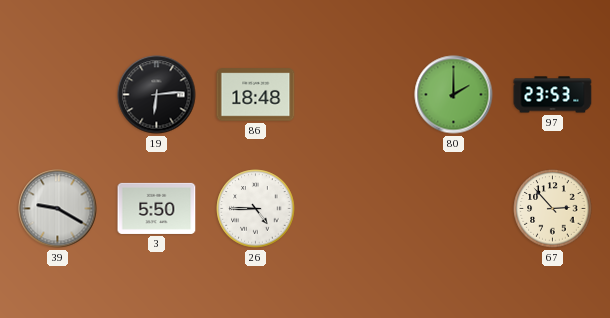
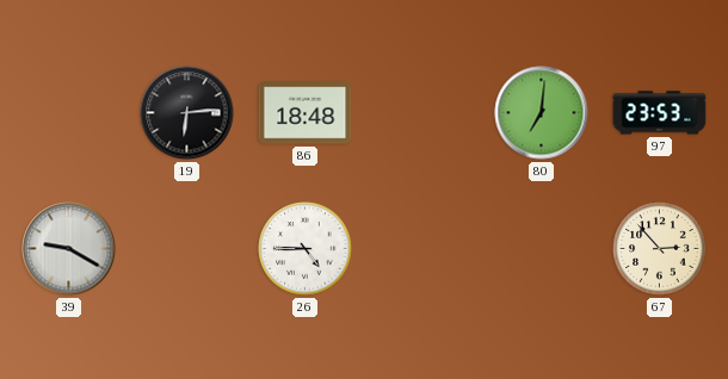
80: 2:00 -> 7:01 (542, 113)
3: 5:50 -> none (157, 208)
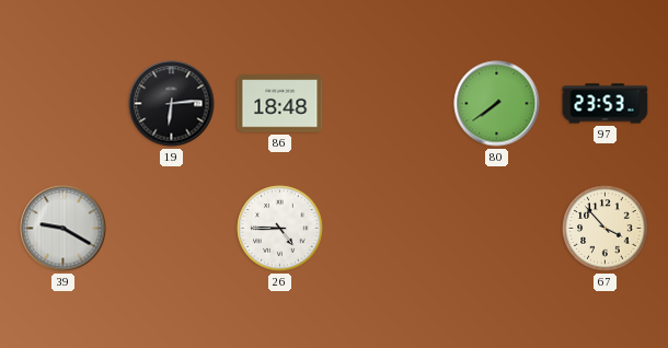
80: 7:01 -> 7:39 (497, 104)
67: 2:53 -> 3:53 (606, 229)
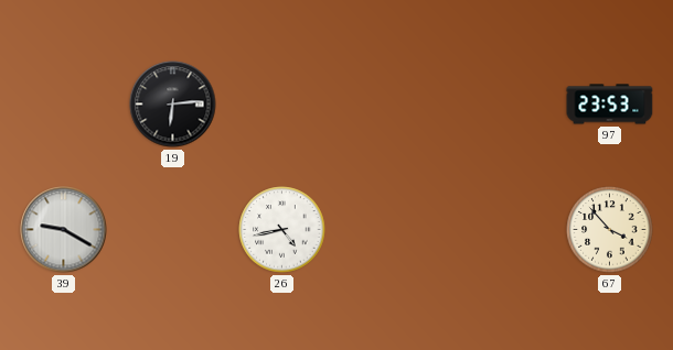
86: 18:48 -> none (280, 104)
80: 7:39 -> none (497, 104)
26: 4:45 -> 4:43 (282, 230)
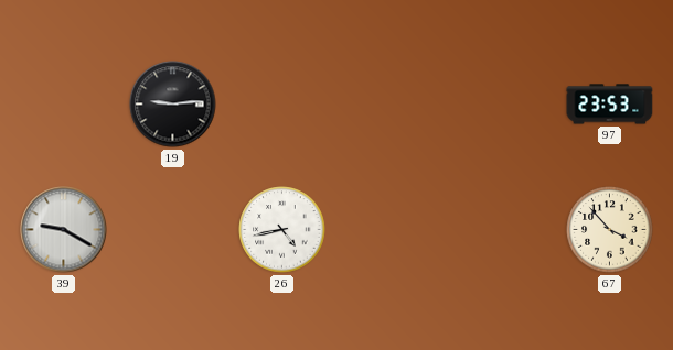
19: 6:14 -> 9:14 (173, 105)
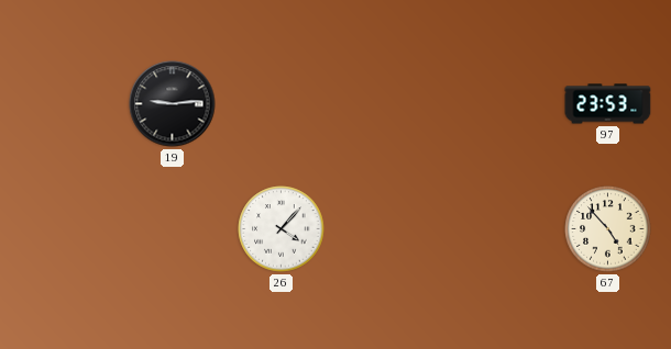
39: 9:20 -> none (64, 230)
26: 4:43 -> 4:07 (282, 229)
67: 3:53 -> 4:53 (608, 229)
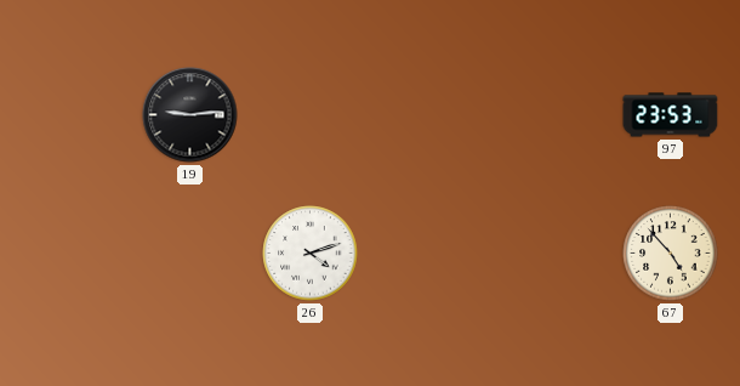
26: 4:07 -> 4:12 (311, 254)
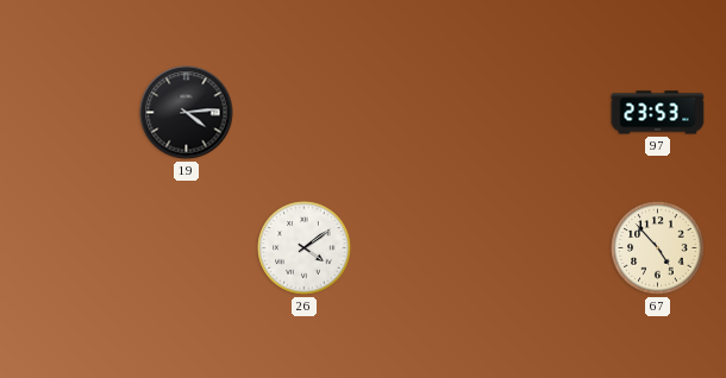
19: 9:14 -> 4:14 (187, 113)
26: 4:12 -> 4:09 (305, 248)
